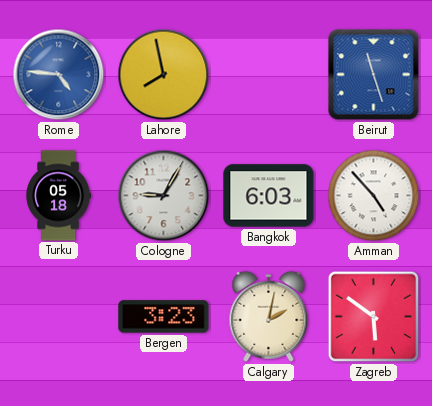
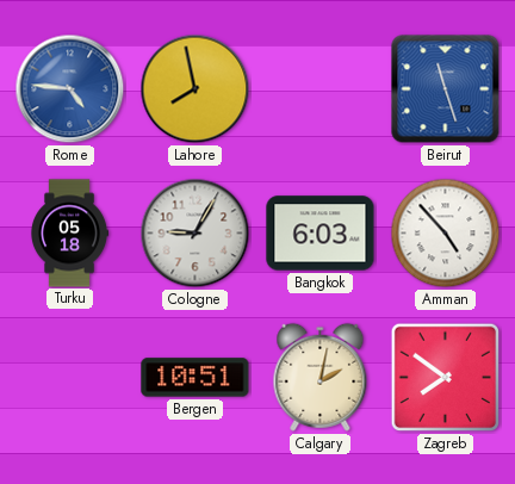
Bergen: 3:23 -> 10:51 (196, 378)
Zagreb: 5:51 -> 7:51 (446, 378)
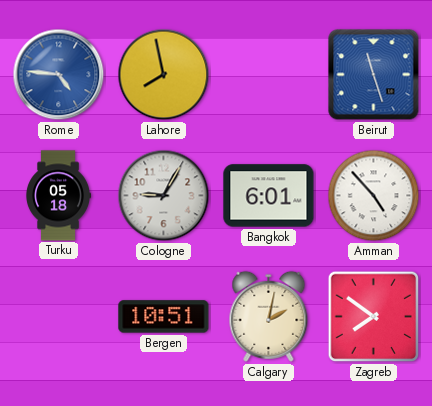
Bangkok: 6:03 -> 6:01 (269, 196)
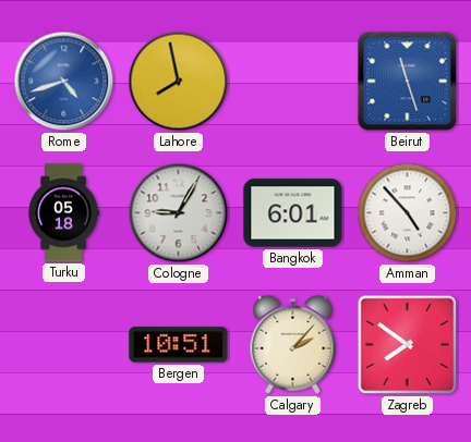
Rome: 4:46 -> 4:42 (64, 82)
Calgary: 2:02 -> 2:07 (293, 344)
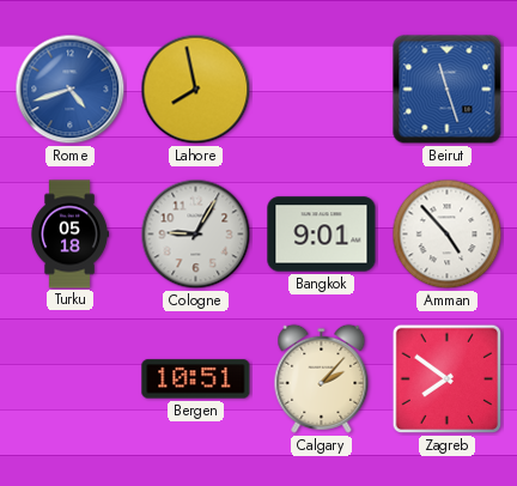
Bangkok: 6:01 -> 9:01 (322, 235)
